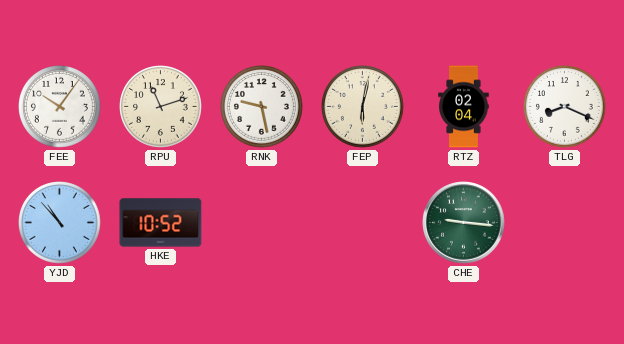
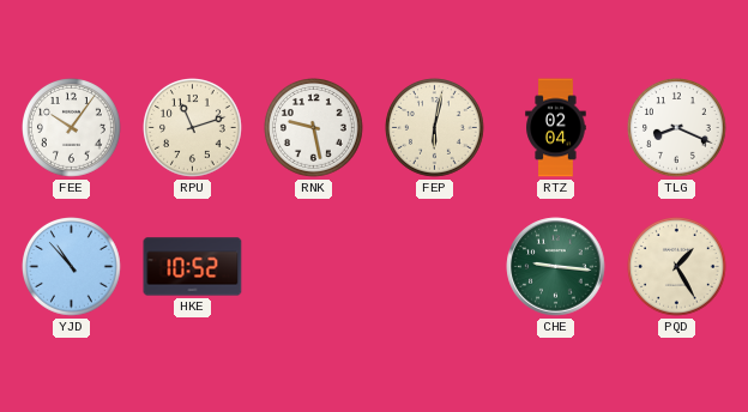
PQD: none -> 1:25 (677, 267)
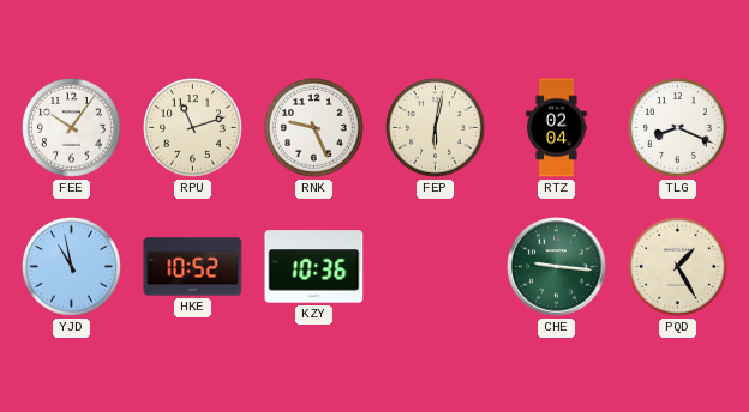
RNK: 9:28 -> 9:26 (314, 128)
YJD: 10:53 -> 10:58 (72, 267)
KZY: none -> 10:36 (314, 267)
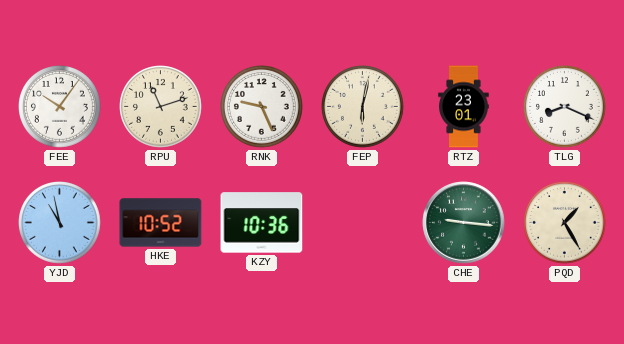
RTZ: 02:04 -> 23:01 (464, 107)
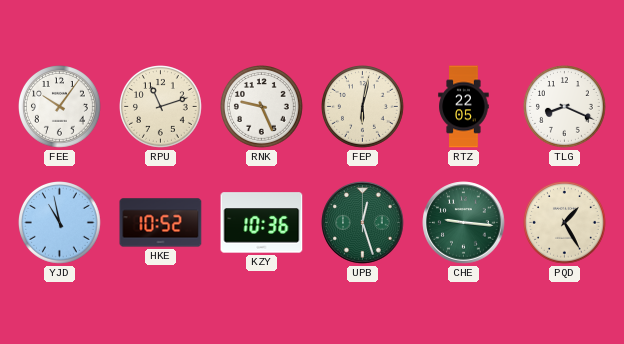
RTZ: 23:01 -> 22:05 (464, 107)
UPB: none -> 12:27 (363, 223)
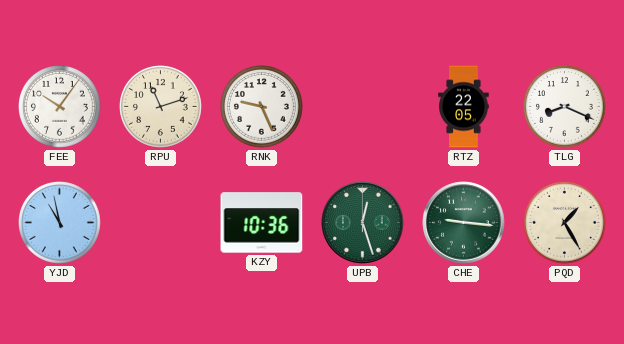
FEP: 6:02 -> none (363, 107)
HKE: 10:52 -> none (161, 223)
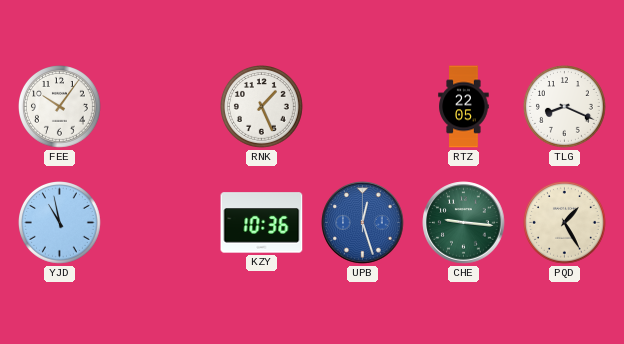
RPU: 11:12 -> none (161, 107)
RNK: 9:26 -> 1:26 (262, 107)
UPB dial: green -> blue (363, 223)
